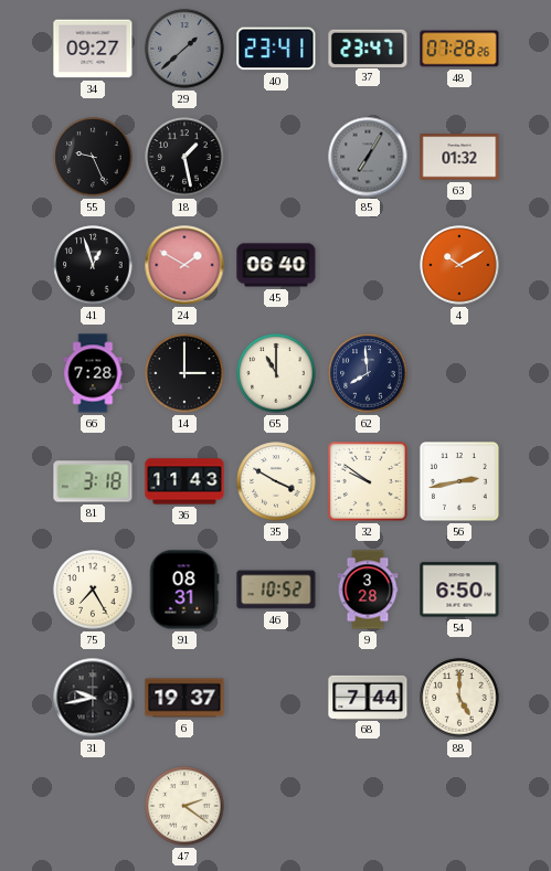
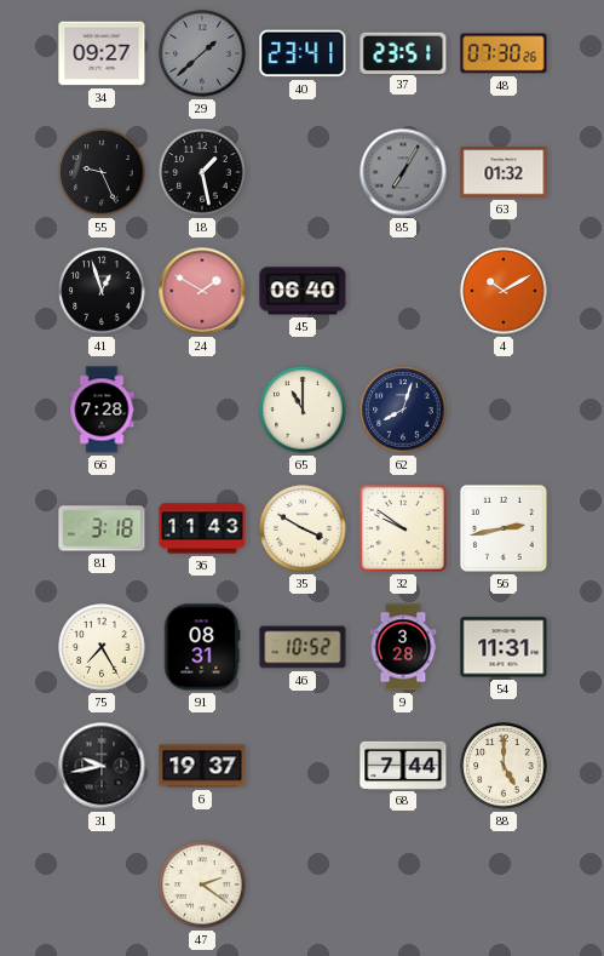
37: 23:47 -> 23:51 (403, 52)
48: 07:28 -> 07:30 (504, 53)
14: 3:00 -> none (184, 373)
62: 7:59 -> 8:03 (403, 410)
54: 6:50 -> 11:31 (504, 647)
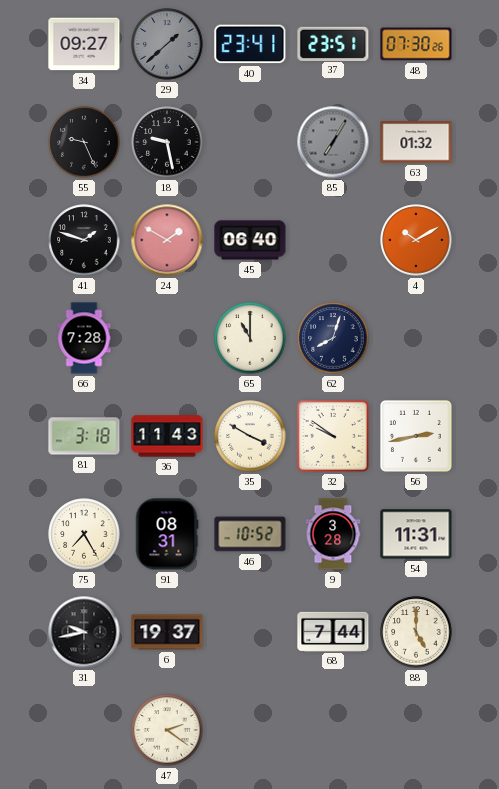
18: 1:28 -> 9:28 (167, 142)
41: 12:57 -> 1:48 (84, 240)
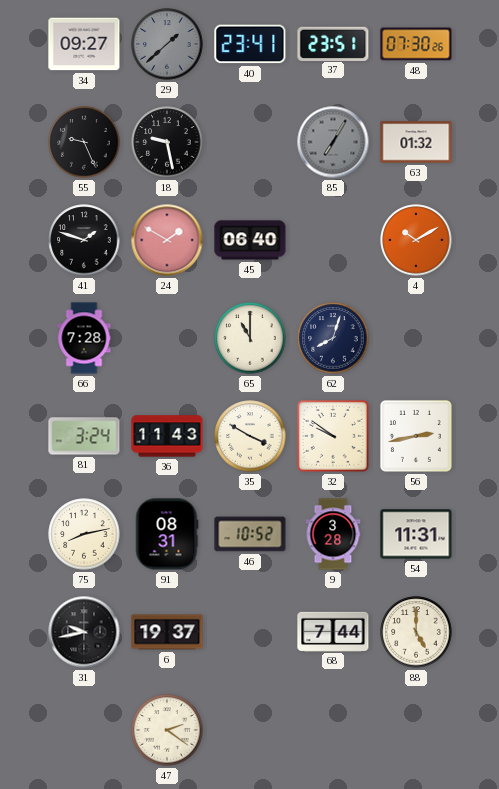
81: 3:18 -> 3:24 (84, 436)
75: 7:25 -> 8:13 (84, 534)
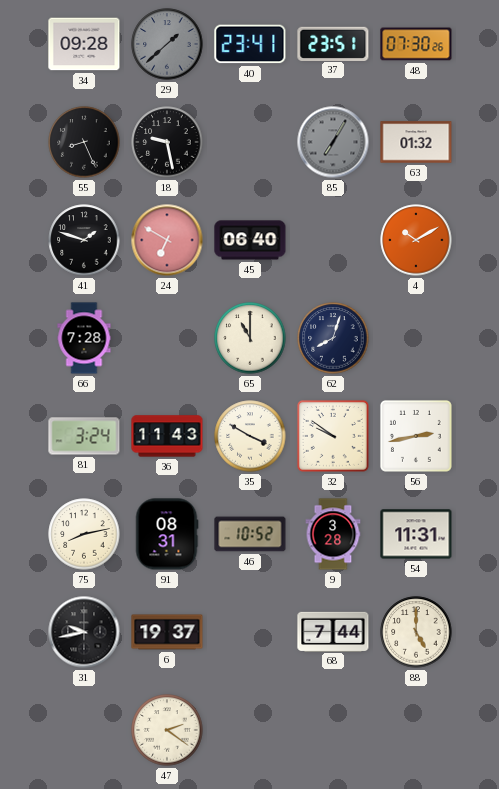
34: 09:27 -> 09:28 (84, 44)
55: 9:26 -> 8:26 (84, 142)
24: 1:50 -> 6:50 (167, 240)
